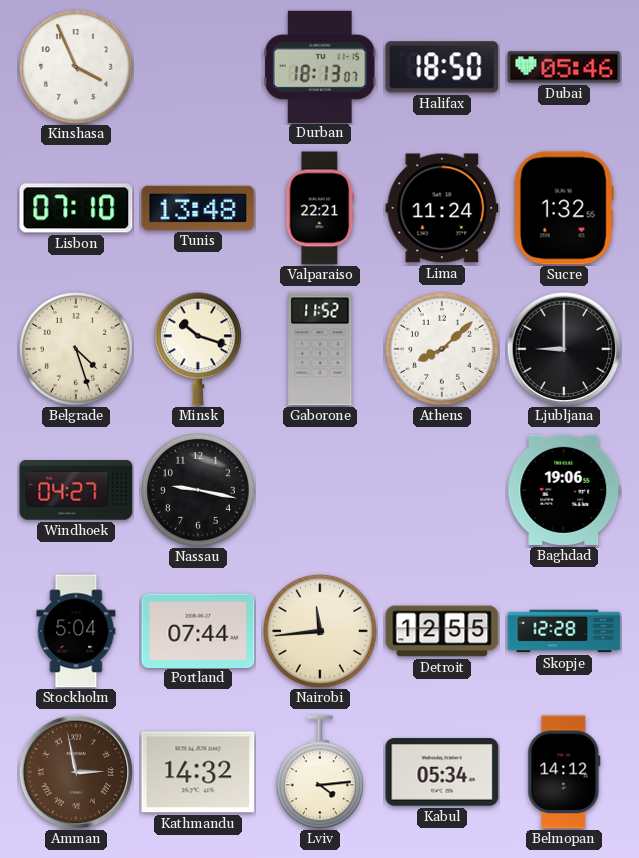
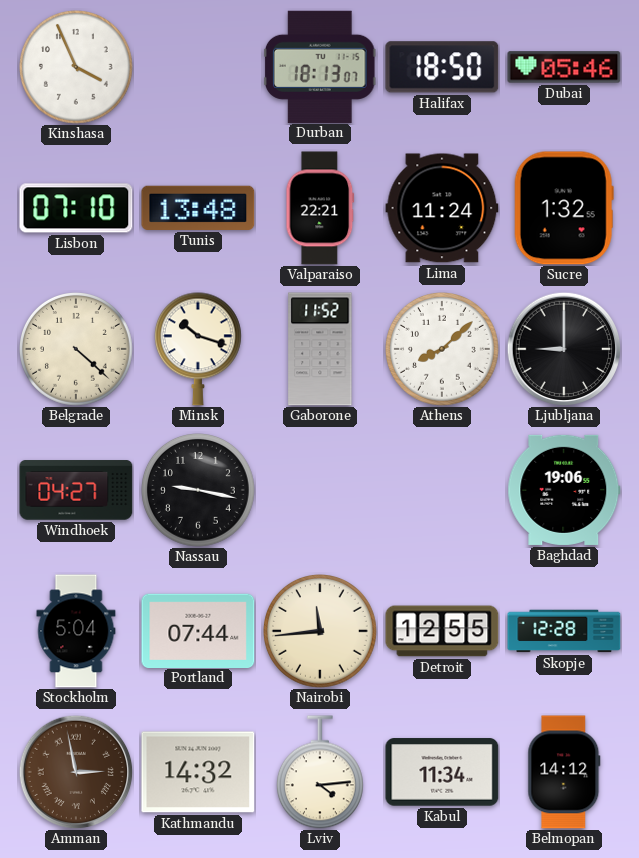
Belgrade: 4:27 -> 4:22 (77, 350)
Kabul: 05:34 -> 11:34 (442, 772)
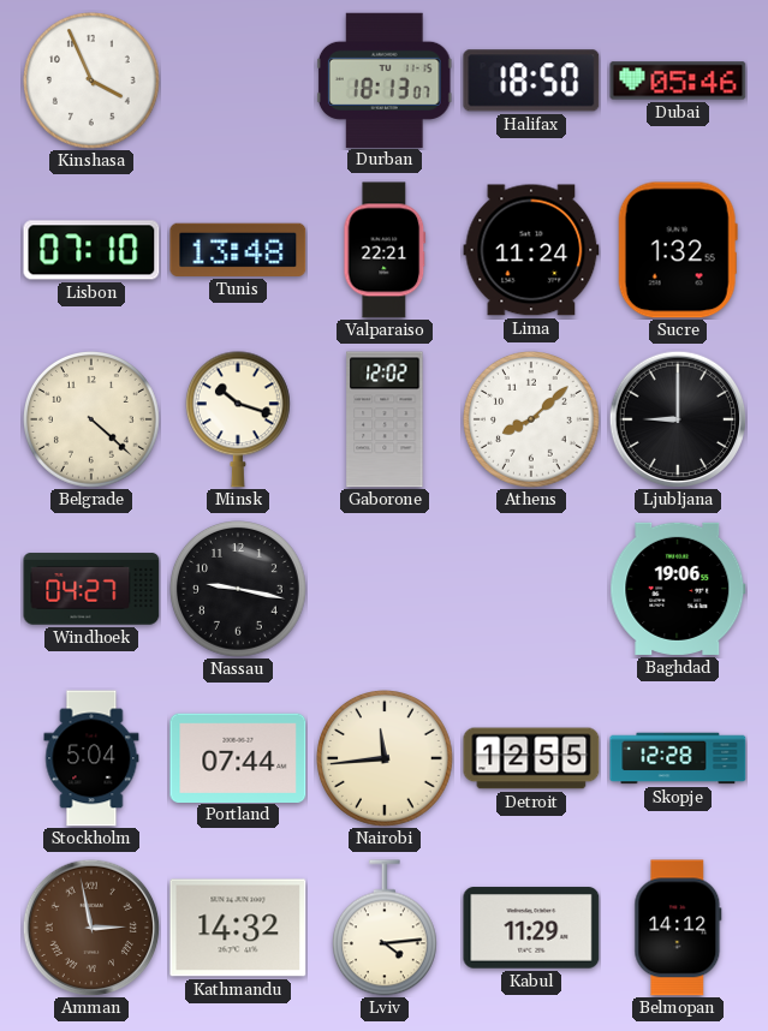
Gaborone: 11:52 -> 12:02 (385, 419)
Kabul: 11:34 -> 11:29 (531, 928)
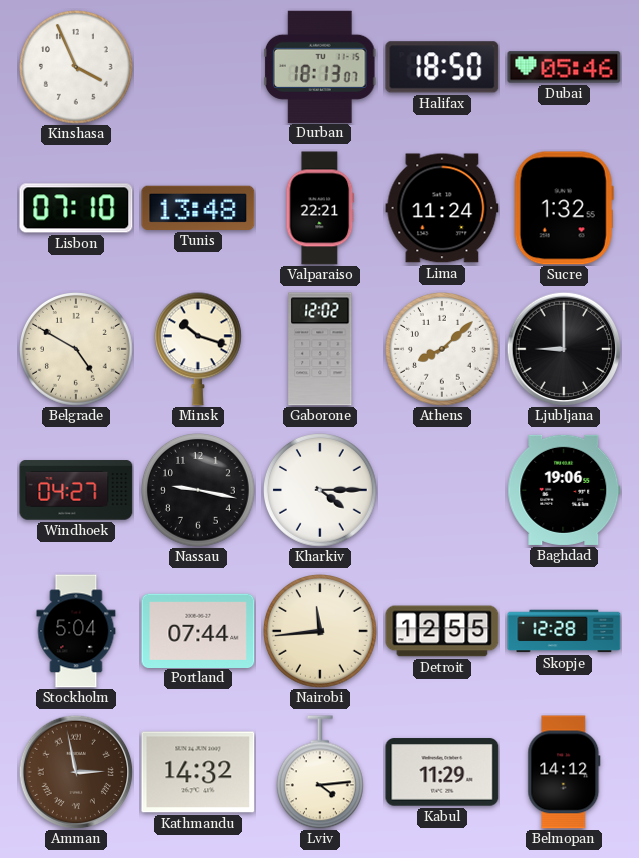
Belgrade: 4:22 -> 4:50 (77, 350)
Kharkiv: none -> 4:15 (321, 491)
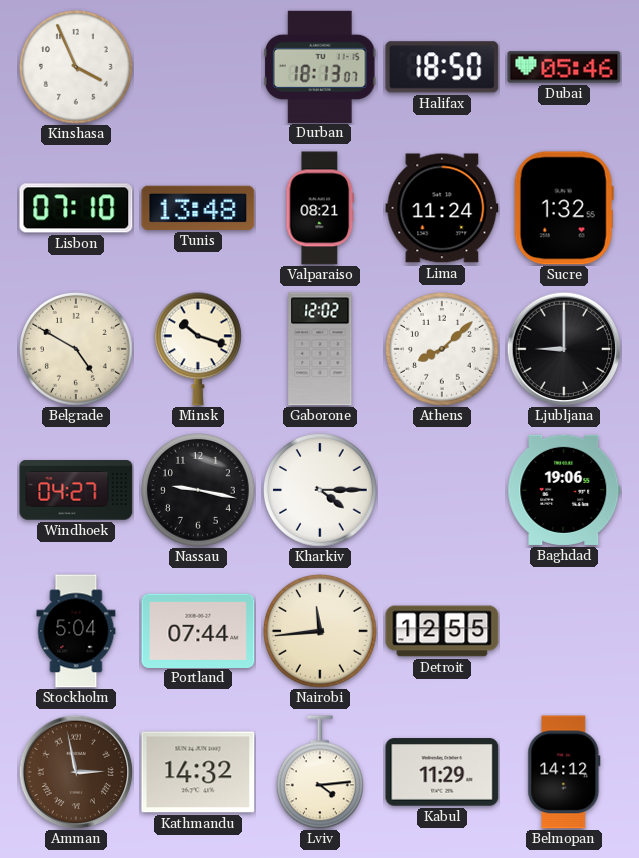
Valparaiso: 22:21 -> 08:21 (320, 208)
Skopje: 12:28 -> none (564, 631)
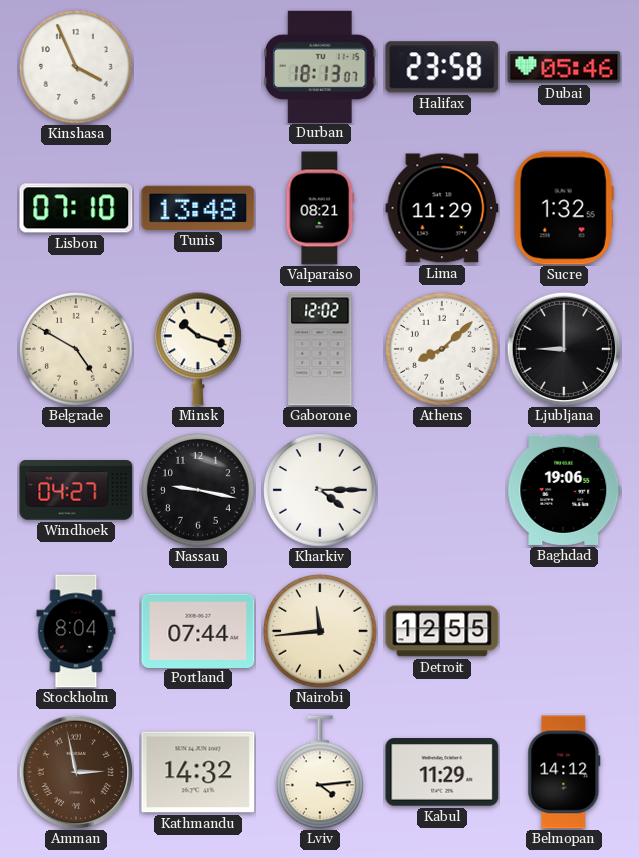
Halifax: 18:50 -> 23:58 (442, 67)
Lima: 11:24 -> 11:29 (442, 208)
Stockholm: 5:04 -> 8:04 (76, 631)
